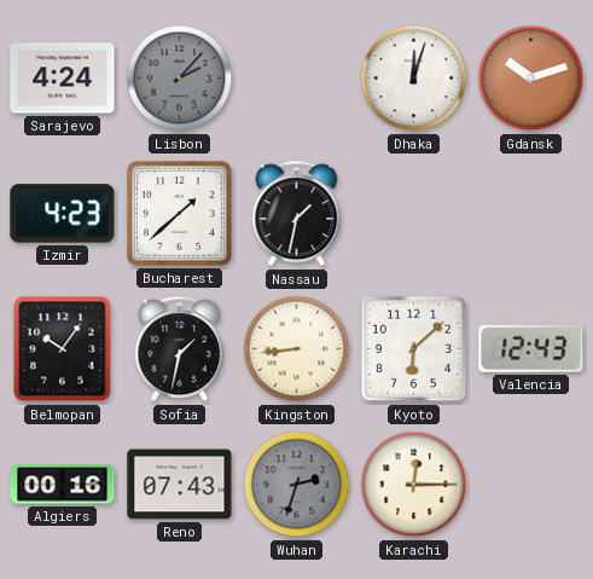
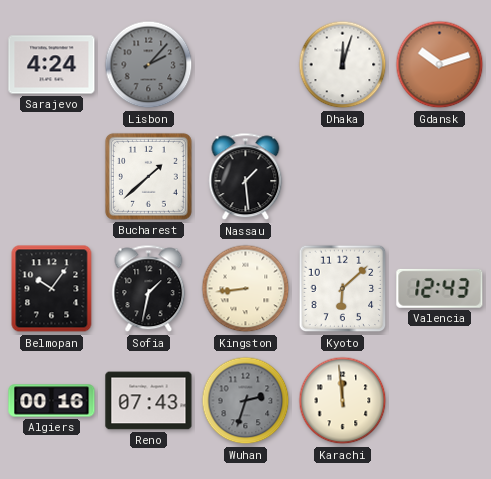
Izmir: 4:23 -> none (63, 214)
Nassau: 1:32 -> 1:29 (246, 177)
Karachi: 12:15 -> 11:59 (343, 401)
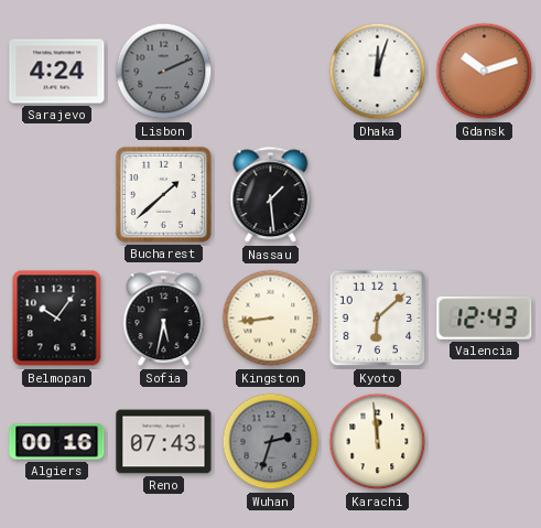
Lisbon: 2:07 -> 2:11 (164, 72)
Sofia: 1:32 -> 5:32 (164, 319)
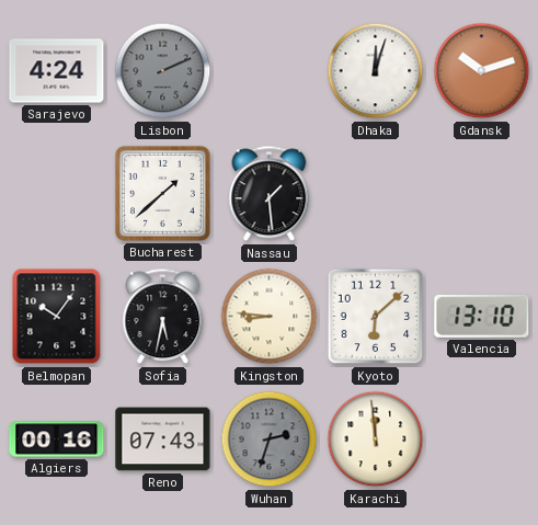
Kingston: 8:44 -> 8:46 (270, 317)
Valencia: 12:43 -> 13:10 (482, 316)
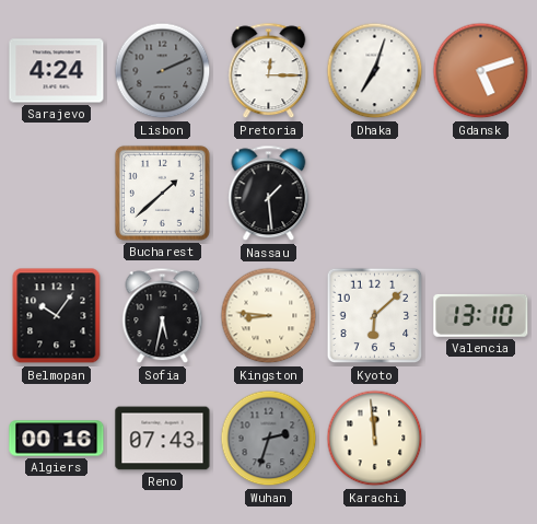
Pretoria: none -> 12:15 (269, 71)
Dhaka: 12:03 -> 7:03 (375, 71)
Gdansk: 10:12 -> 5:12 (481, 71)
